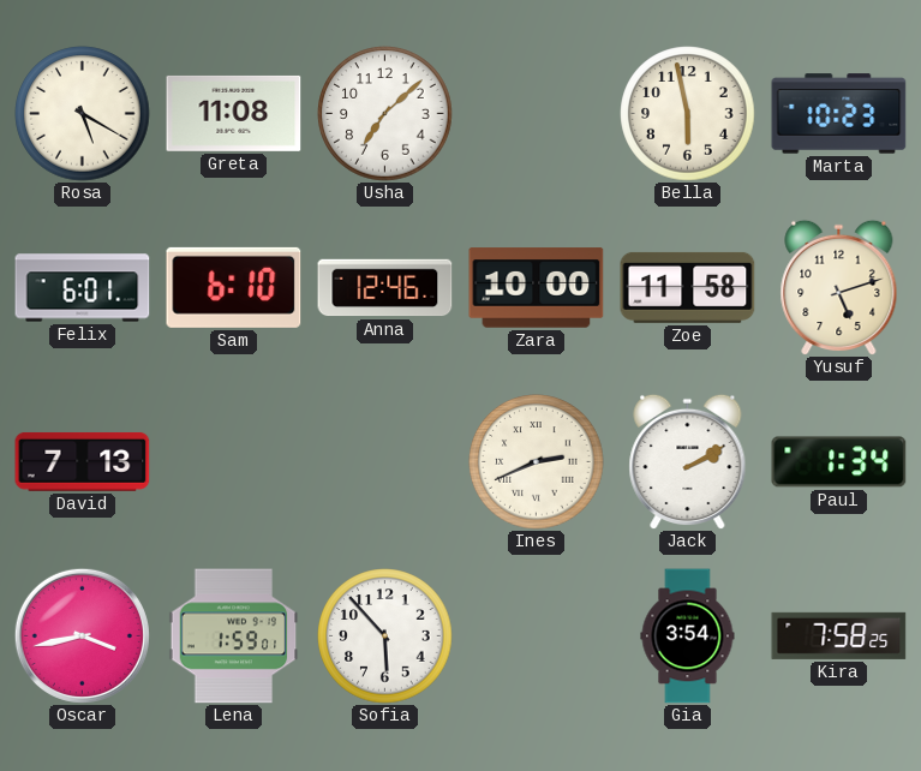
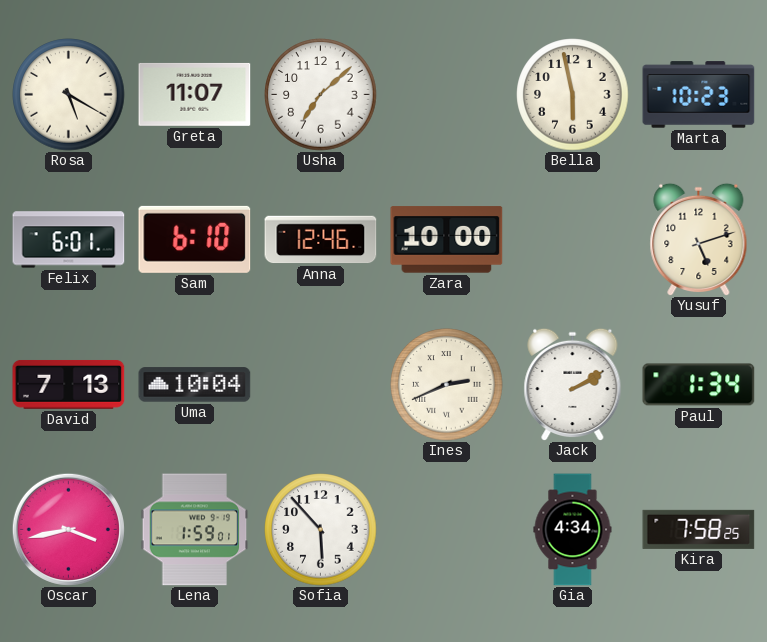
Greta: 11:08 -> 11:07 (195, 94)
Zoe: 11:58 -> none (688, 287)
Uma: none -> 10:04 (195, 385)
Gia: 3:54 -> 4:34 (573, 530)
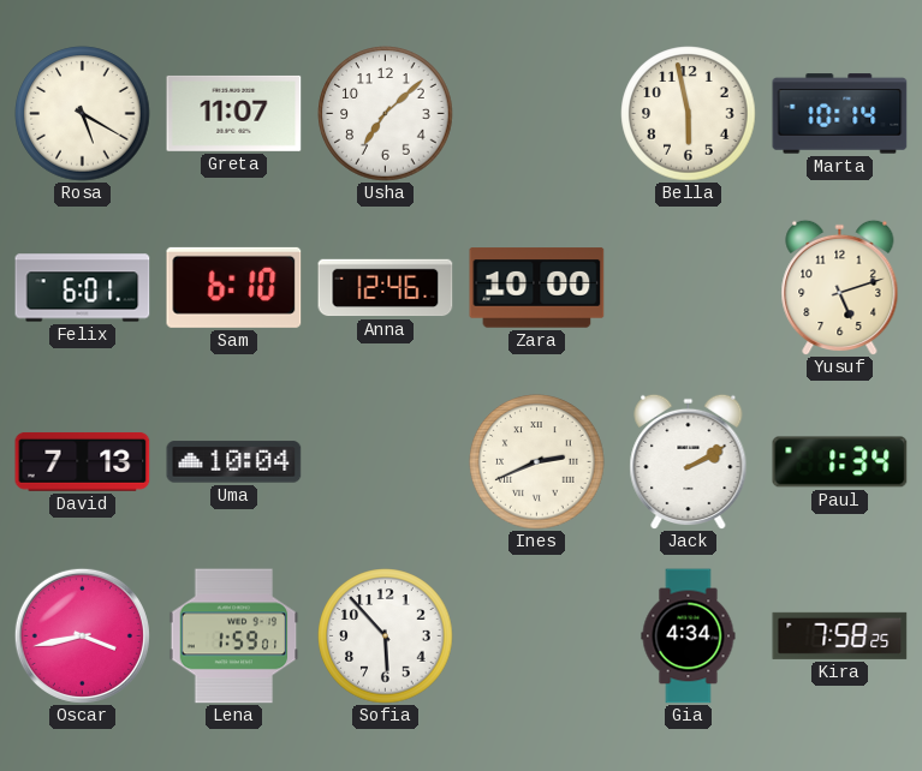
Marta: 10:23 -> 10:14 (840, 114)
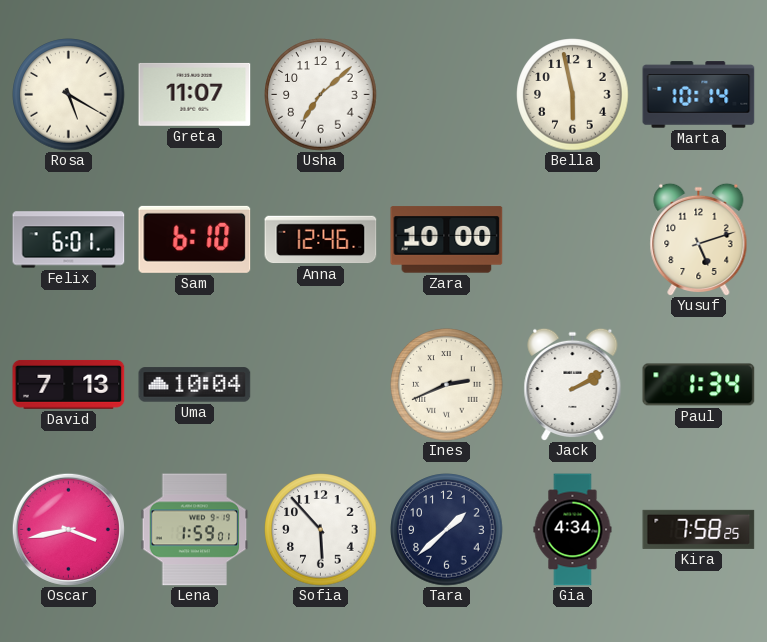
Tara: none -> 1:38 (447, 530)
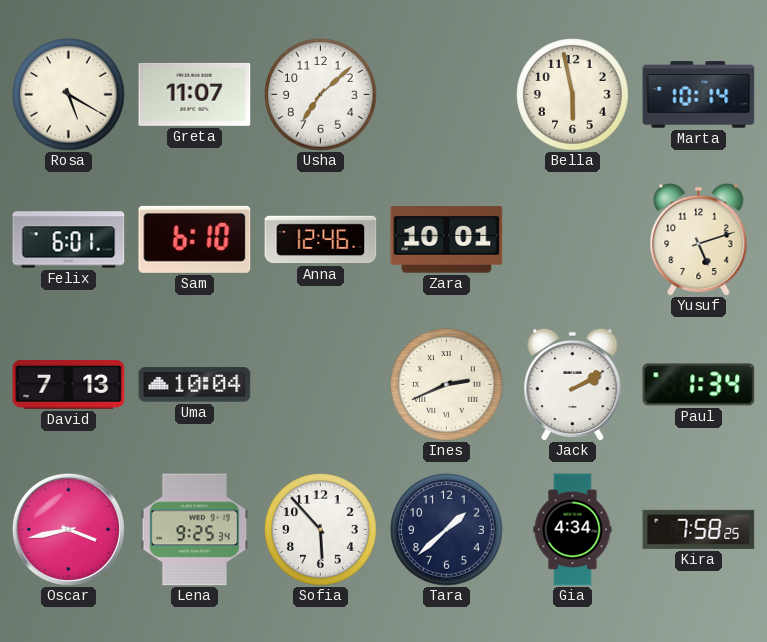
Zara: 10:00 -> 10:01 (447, 240)
Lena: 1:59 -> 9:25 (195, 530)
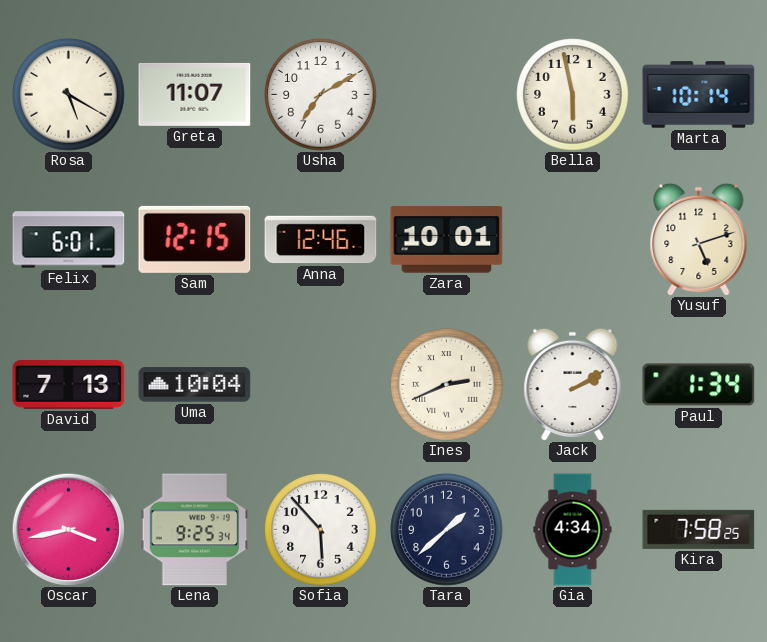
Usha: 7:08 -> 7:10 (321, 95)
Sam: 6:10 -> 12:15 (195, 239)
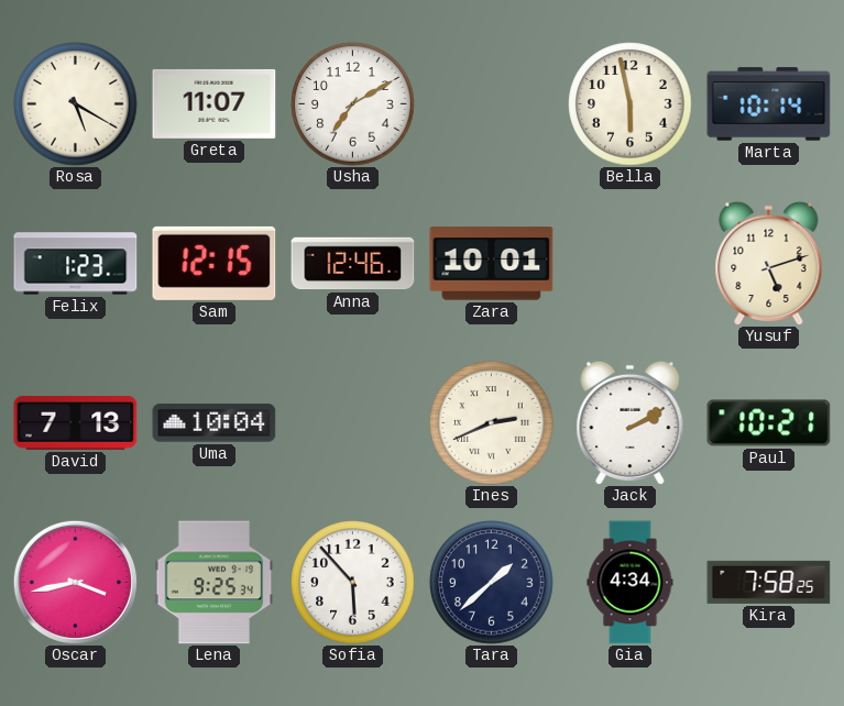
Felix: 6:01 -> 1:23 (76, 264)
Paul: 1:34 -> 10:21 (769, 423)
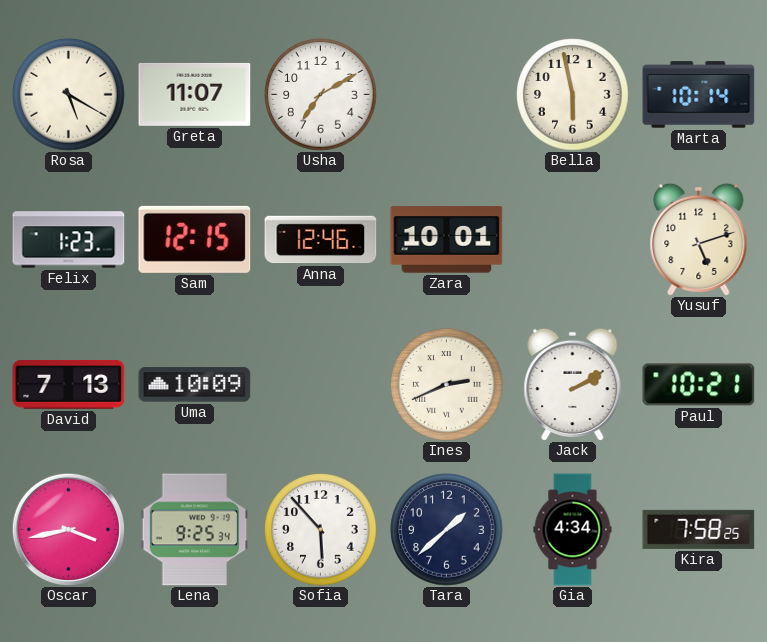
Uma: 10:04 -> 10:09 (195, 385)
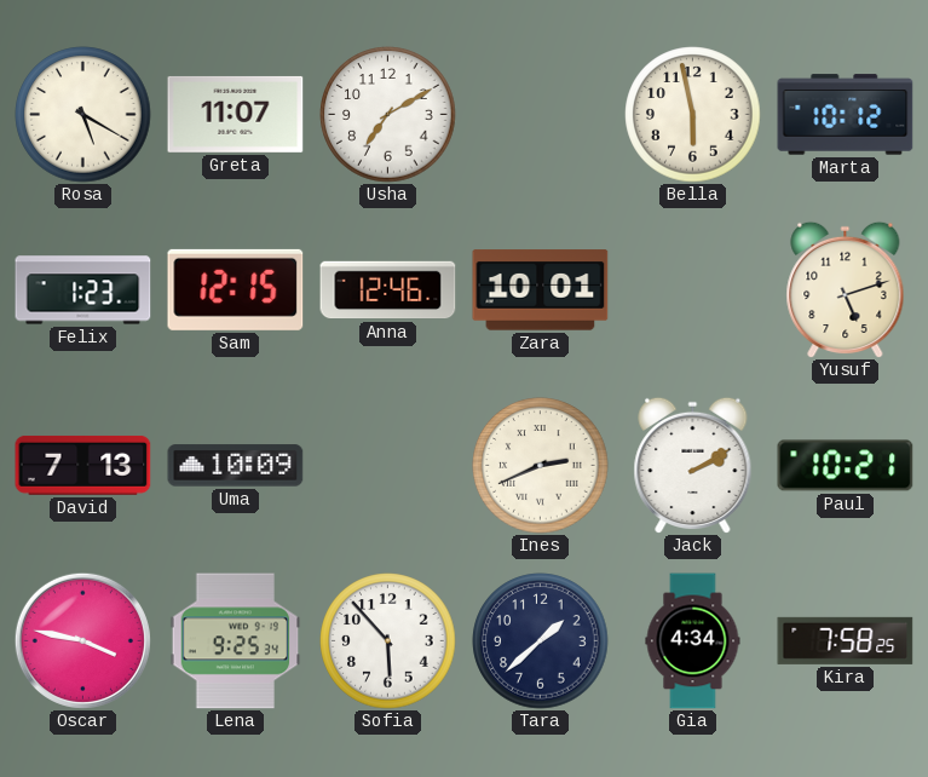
Marta: 10:14 -> 10:12 (846, 115)
Oscar: 3:43 -> 3:47 (82, 640)
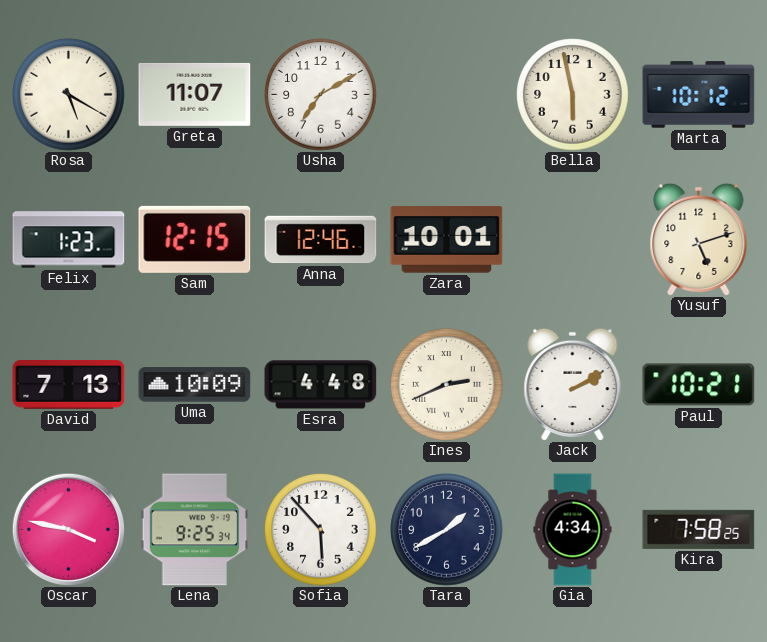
Esra: none -> 4:48 (321, 385)
Tara: 1:38 -> 1:40 (447, 530)
